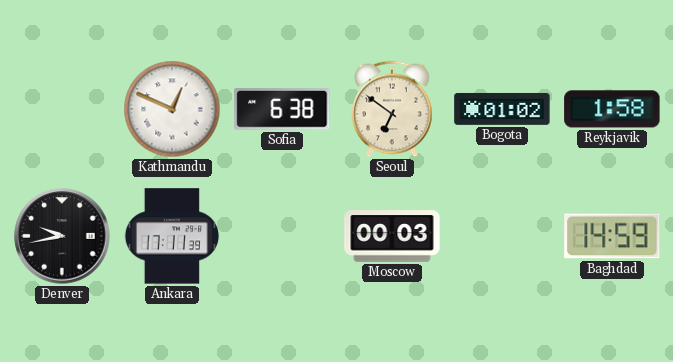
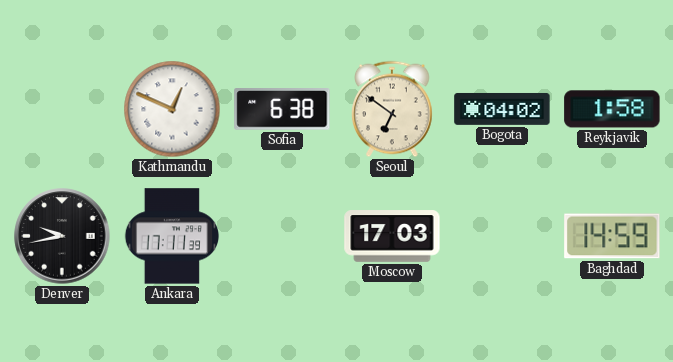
Bogota: 01:02 -> 04:02 (502, 109)
Moscow: 00:03 -> 17:03 (392, 236)
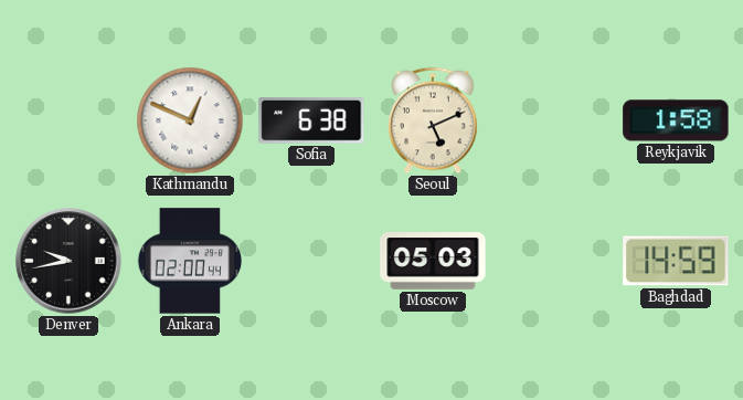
Seoul: 6:51 -> 5:11 (433, 120)
Bogota: 04:02 -> none (502, 109)
Ankara: 17:11 -> 02:00 (190, 261)
Moscow: 17:03 -> 05:03 (433, 261)
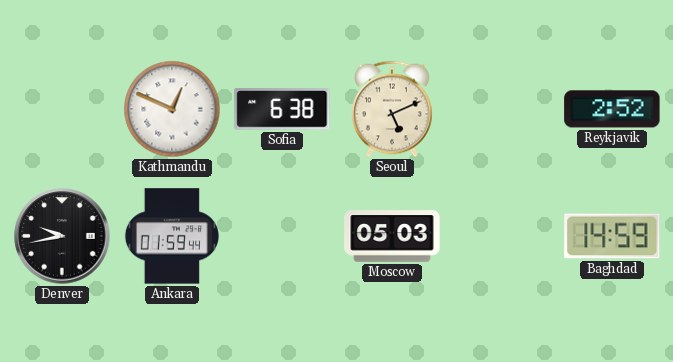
Reykjavik: 1:58 -> 2:52 (612, 109)
Ankara: 02:00 -> 01:59 (172, 236)
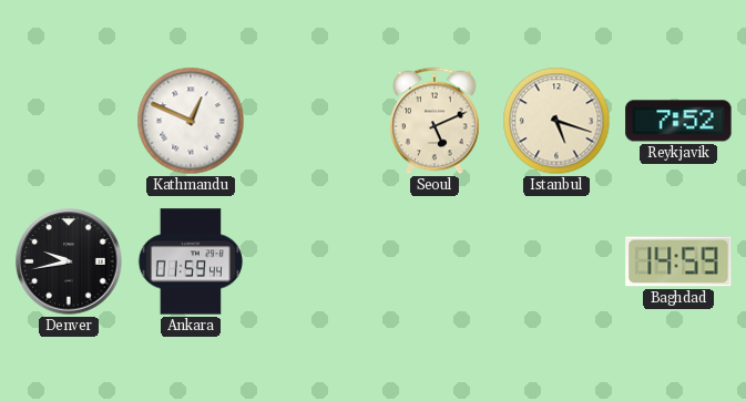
Sofia: 6:38 -> none (282, 110)
Istanbul: none -> 5:18 (556, 121)
Reykjavik: 2:52 -> 7:52 (678, 121)
Moscow: 05:03 -> none (392, 236)
